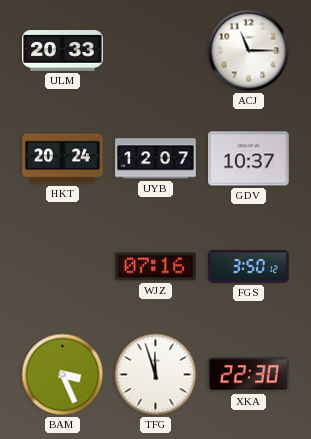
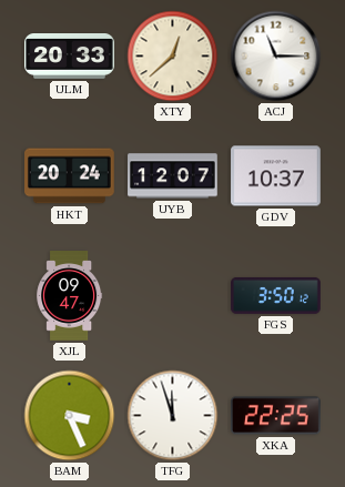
XTY: none -> 12:38 (173, 57)
XJL: none -> 09:47 (70, 296)
WJZ: 07:16 -> none (156, 267)
XKA: 22:30 -> 22:25 (276, 416)
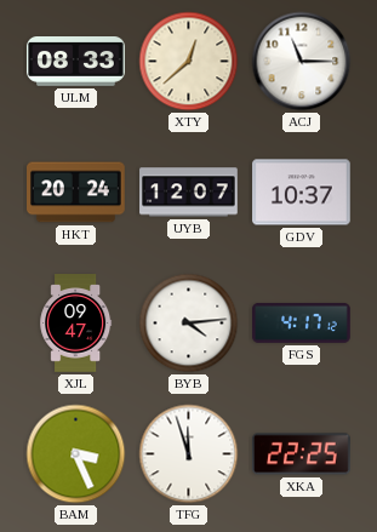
ULM: 20:33 -> 08:33 (76, 62)
BYB: none -> 4:14 (189, 324)
FGS: 3:50 -> 4:17 (302, 322)
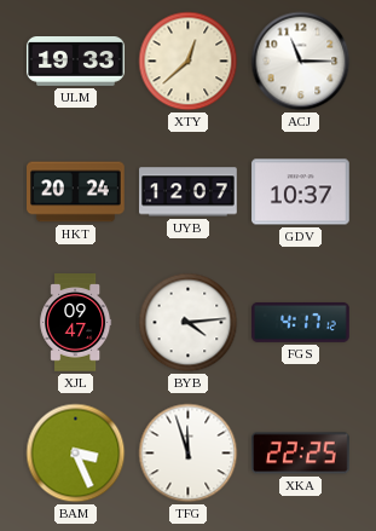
ULM: 08:33 -> 19:33 (76, 62)
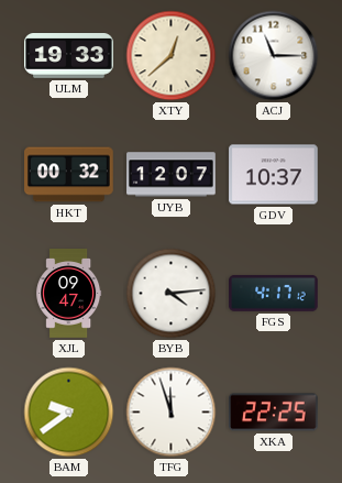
HKT: 20:24 -> 00:32 (69, 175)
BAM: 3:26 -> 9:39 (69, 413)
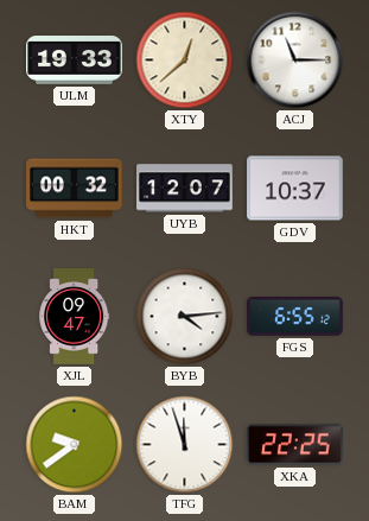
FGS: 4:17 -> 6:55 (295, 316)
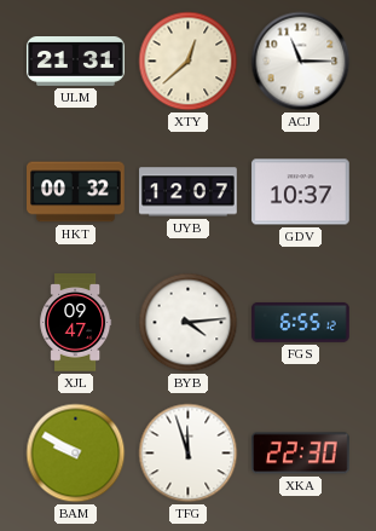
ULM: 19:33 -> 21:31 (76, 62)
BAM: 9:39 -> 9:50 (76, 454)
XKA: 22:25 -> 22:30 (301, 454)
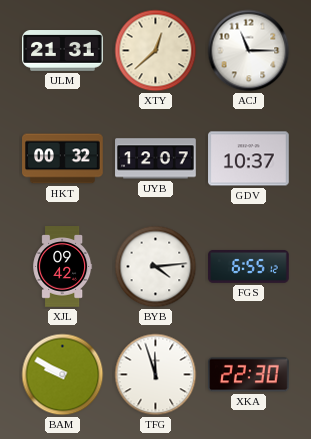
XJL: 09:47 -> 09:42 (63, 267)
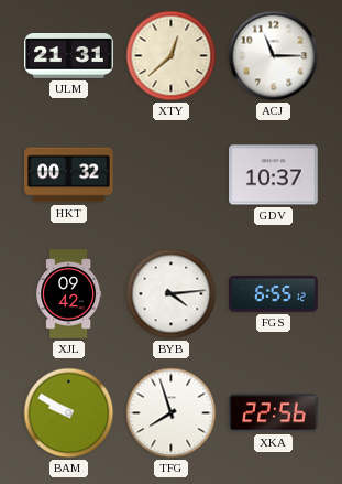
UYB: 12:07 -> none (156, 159)
TFG: 11:57 -> 7:57 (172, 413)
XKA: 22:30 -> 22:56 (274, 413)
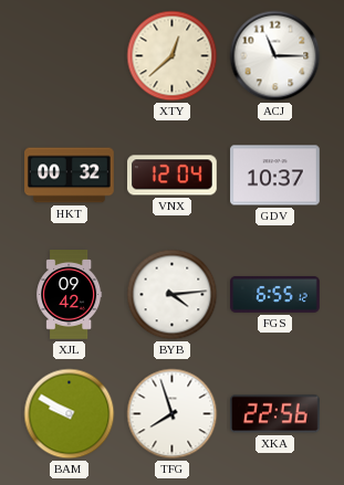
ULM: 21:31 -> none (69, 56)
VNX: none -> 12:04 (173, 176)
